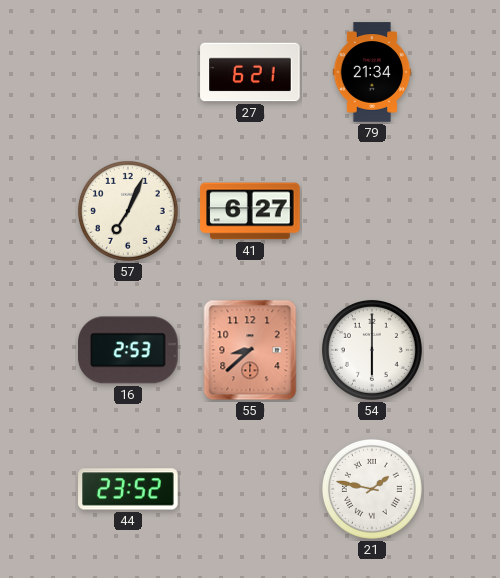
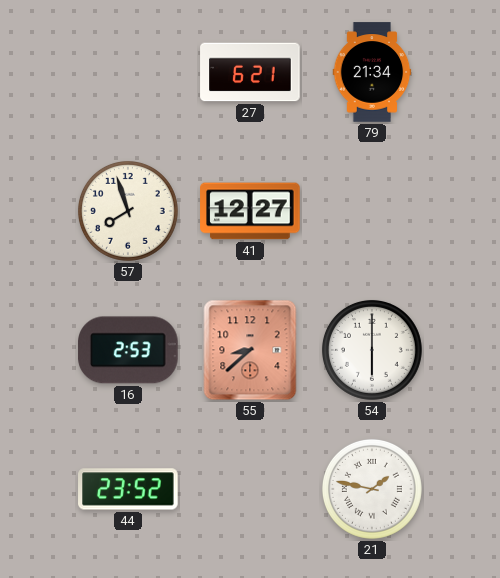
57: 7:04 -> 7:57 (128, 211)
41: 6:27 -> 12:27 (250, 211)
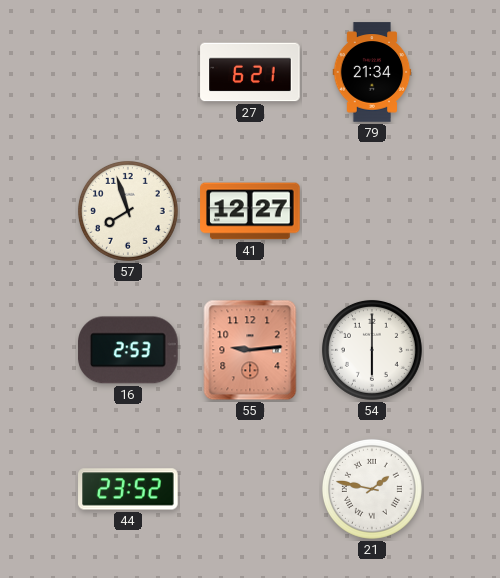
55: 8:38 -> 9:14 (250, 350)
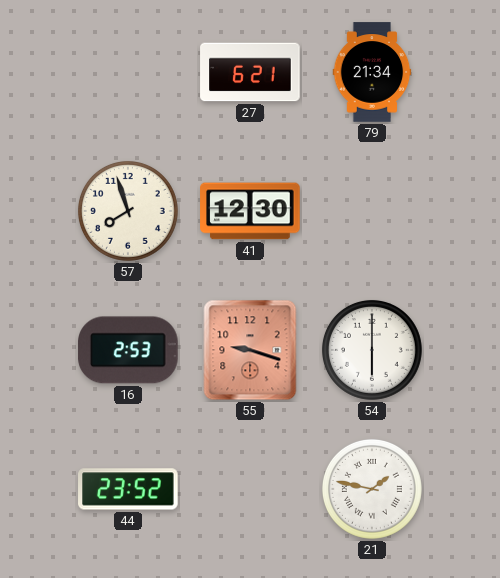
41: 12:27 -> 12:30 (250, 211)
55: 9:14 -> 9:18 (250, 350)
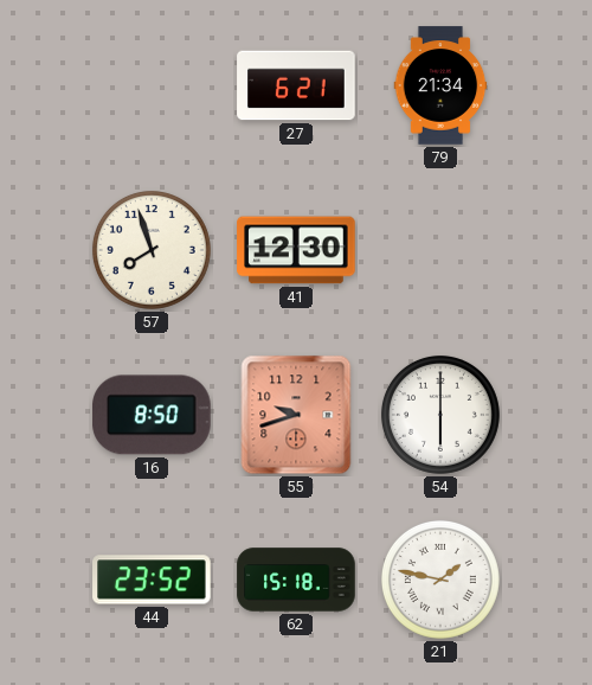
16: 2:53 -> 8:50 (152, 415)
55: 9:18 -> 9:42 (296, 415)
62: none -> 15:18 (296, 580)
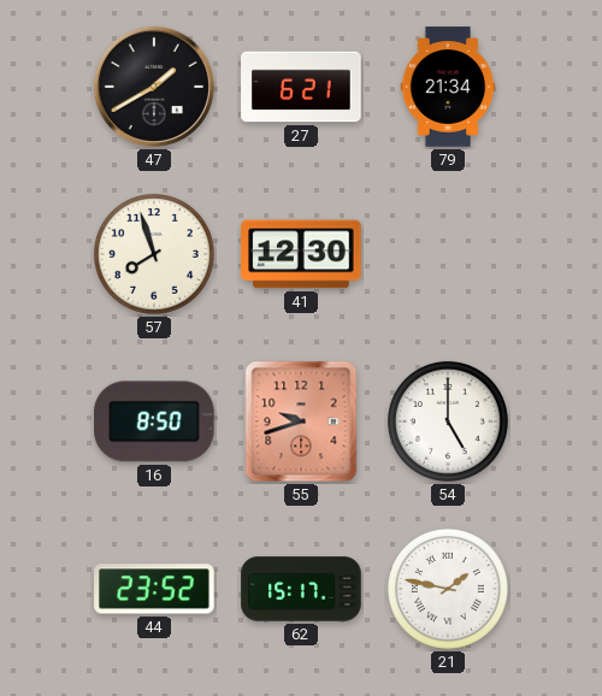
47: none -> 1:40 (154, 87)
54: 6:00 -> 5:00 (448, 421)
62: 15:18 -> 15:17 (301, 589)
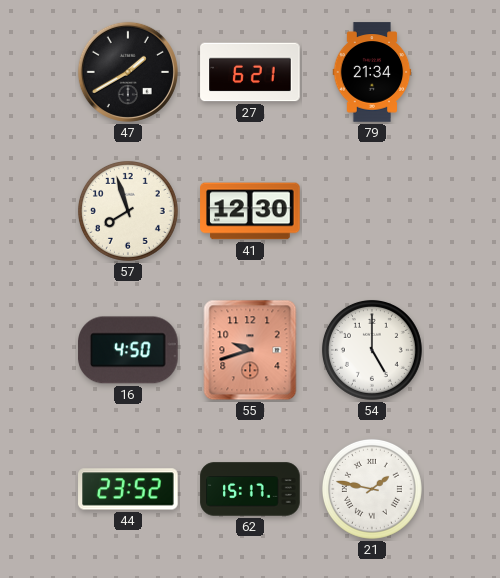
16: 8:50 -> 4:50 (128, 350)
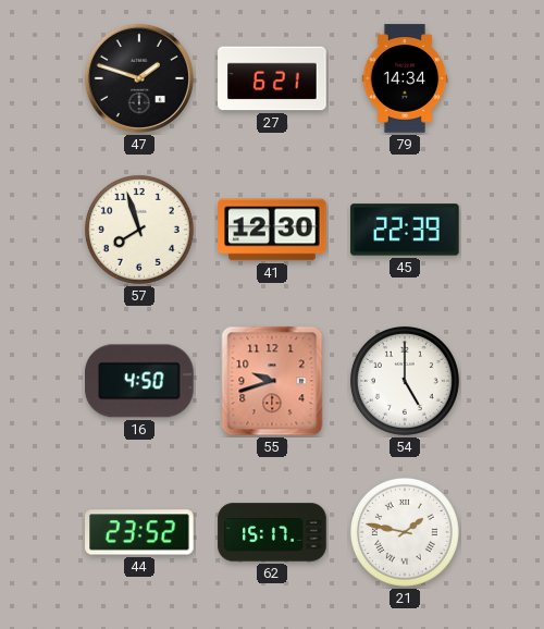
47: 1:40 -> 1:48 (139, 78)
79: 21:34 -> 14:34 (405, 78)
45: none -> 22:39 (405, 230)
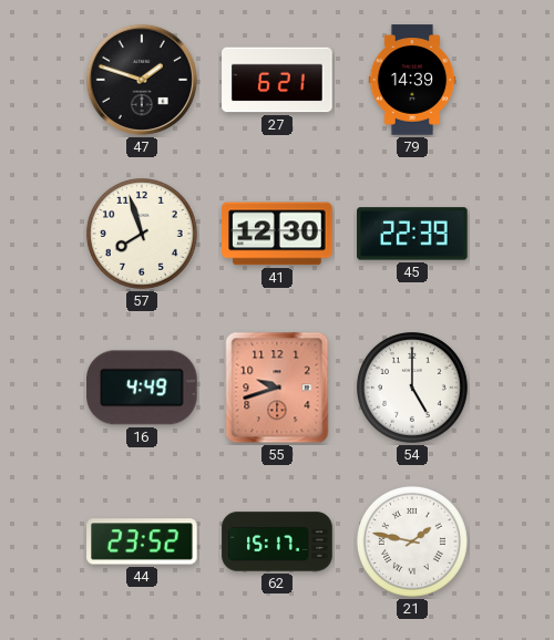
79: 14:34 -> 14:39 (412, 80)
16: 4:50 -> 4:49 (142, 388)
